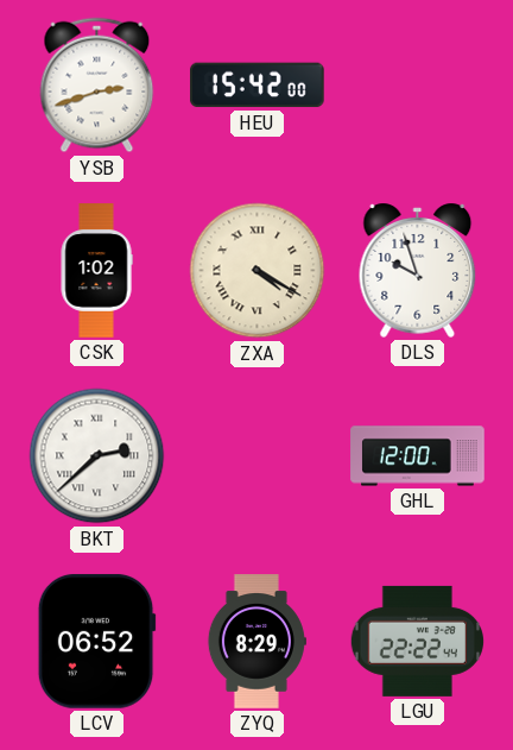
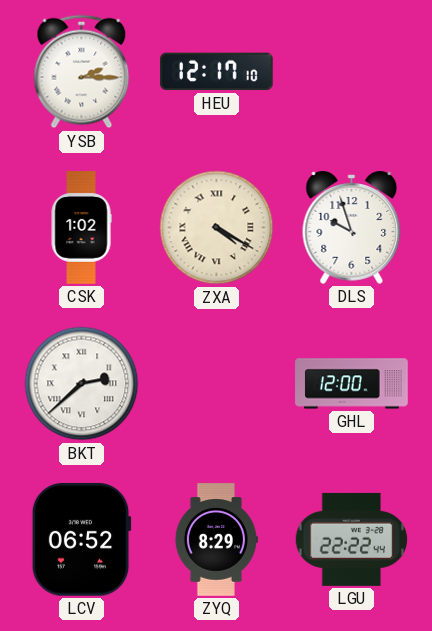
YSB: 2:42 -> 2:15 (82, 72)
HEU: 15:42 -> 12:17 (217, 72)
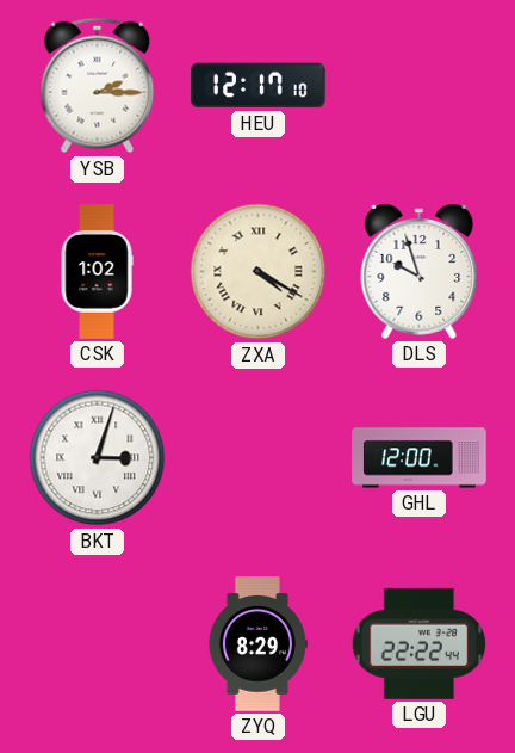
BKT: 2:38 -> 3:03 (98, 458)
LCV: 06:52 -> none (81, 539)
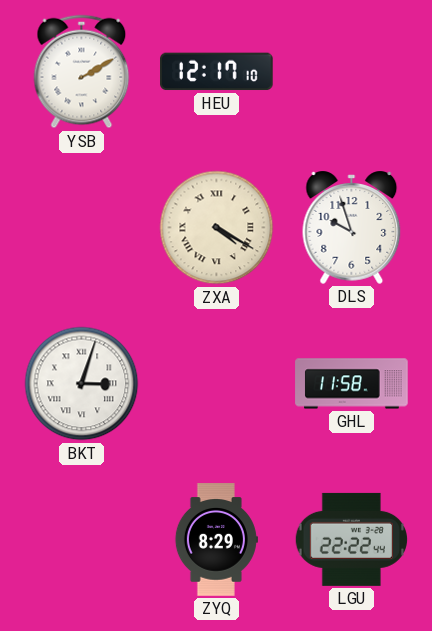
YSB: 2:15 -> 2:10 (82, 72)
CSK: 1:02 -> none (97, 272)
GHL: 12:00 -> 11:58 (352, 384)
